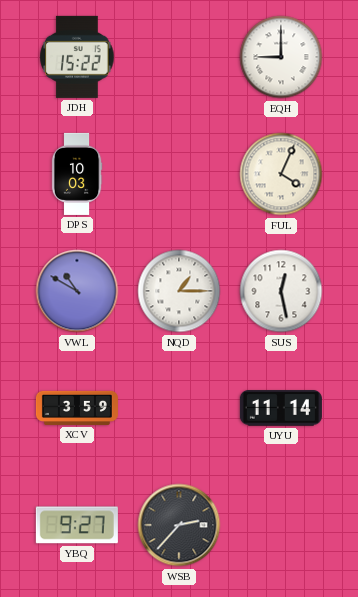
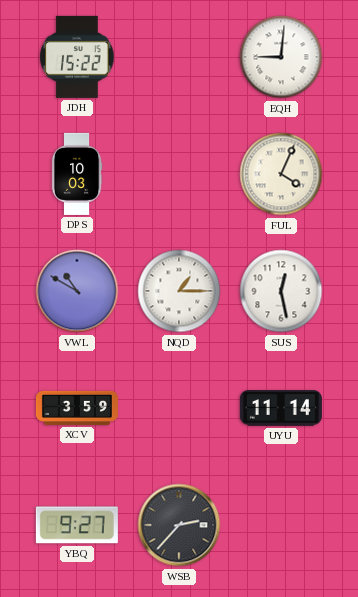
EQH: 9:00 -> 9:01 (281, 57)
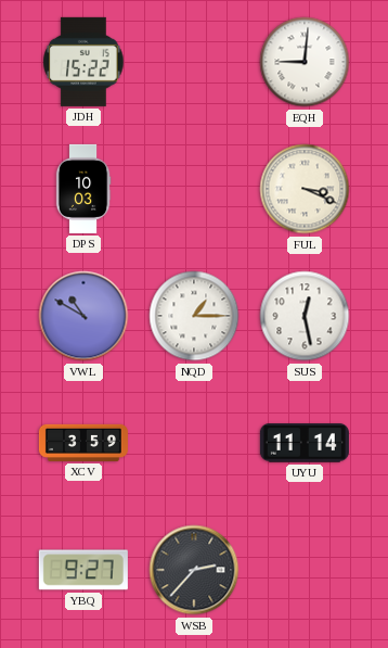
FUL: 4:04 -> 3:19 (305, 189)
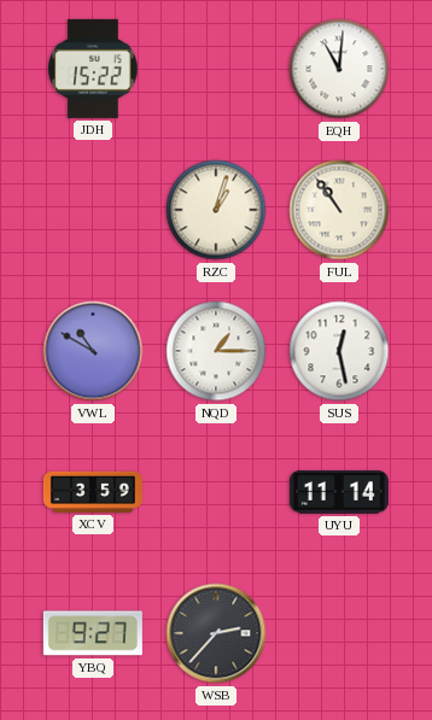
EQH: 9:01 -> 11:01 (339, 69)
DPS: 10:03 -> none (83, 189)
RZC: none -> 1:03 (216, 210)
FUL: 3:19 -> 10:54 (339, 210)
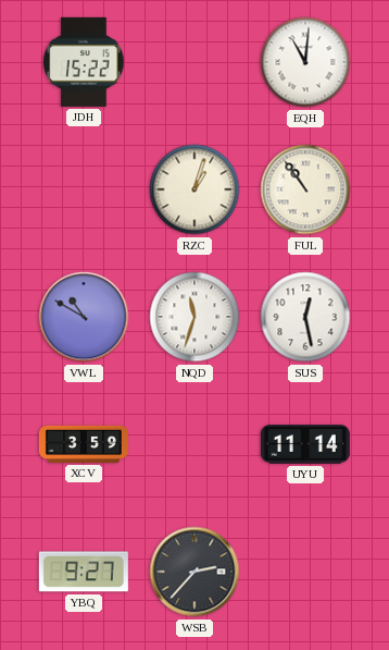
NQD: 1:15 -> 11:33 (195, 317)
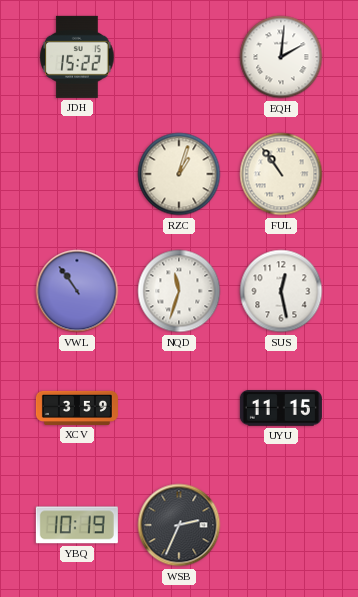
EQH: 11:01 -> 2:01 (281, 57)
VWL: 10:50 -> 10:54 (77, 291)
UYU: 11:14 -> 11:15 (281, 408)
YBQ: 9:27 -> 10:19 (77, 525)
WSB: 2:37 -> 2:34 (179, 525)
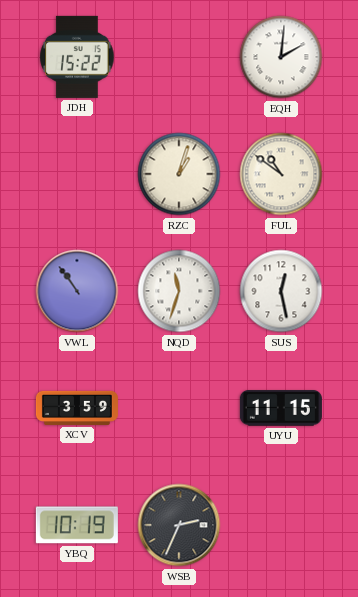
FUL: 10:54 -> 10:51 (281, 174)
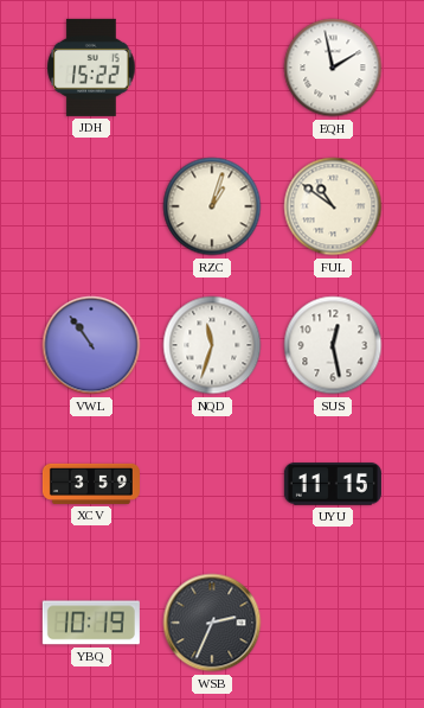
EQH: 2:01 -> 1:58 (333, 68)
